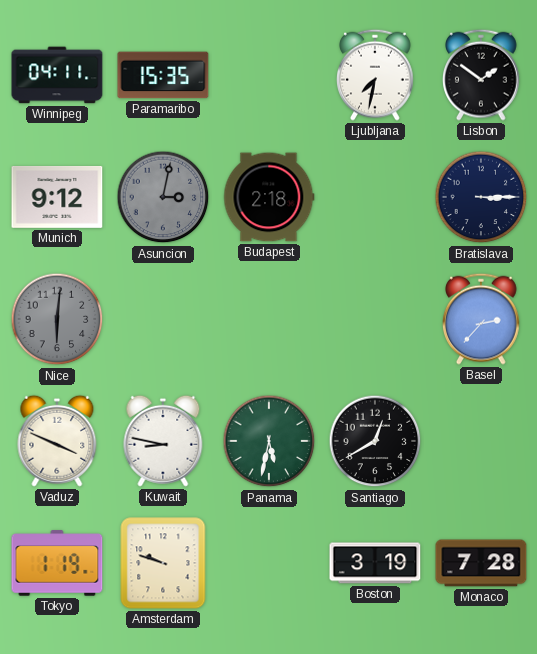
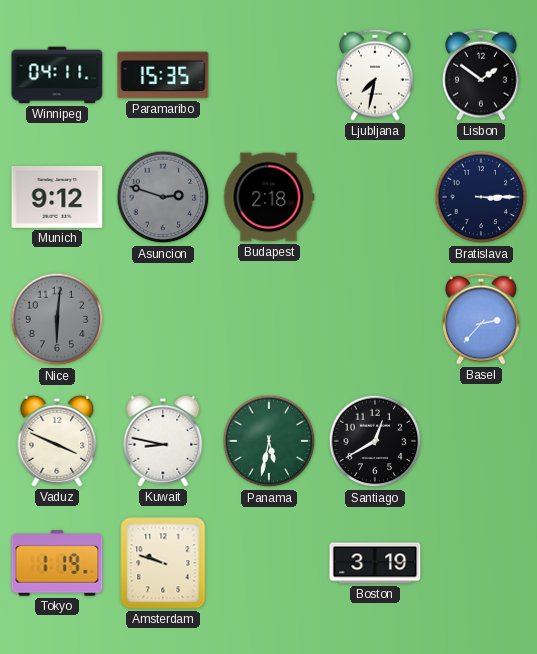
Asuncion: 3:02 -> 2:48 (163, 197)
Monaco: 7:28 -> none (481, 563)
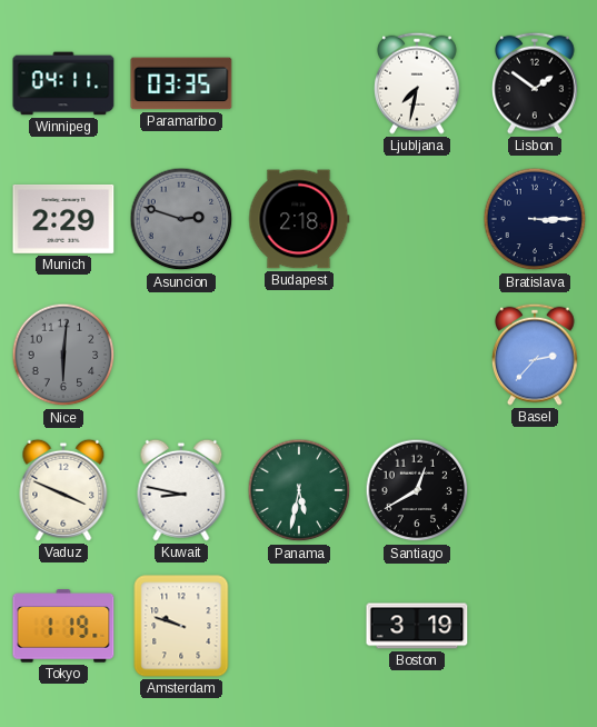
Paramaribo: 15:35 -> 03:35 (181, 83)
Munich: 9:12 -> 2:29 (63, 219)
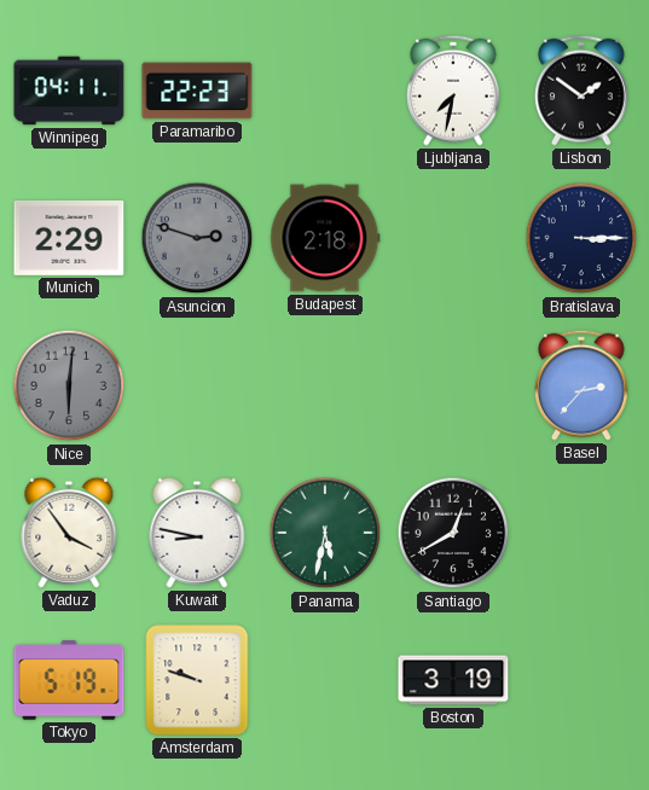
Paramaribo: 03:35 -> 22:23 (197, 91)
Vaduz: 3:49 -> 3:54 (69, 533)
Tokyo: 1:19 -> 5:19 (69, 680)
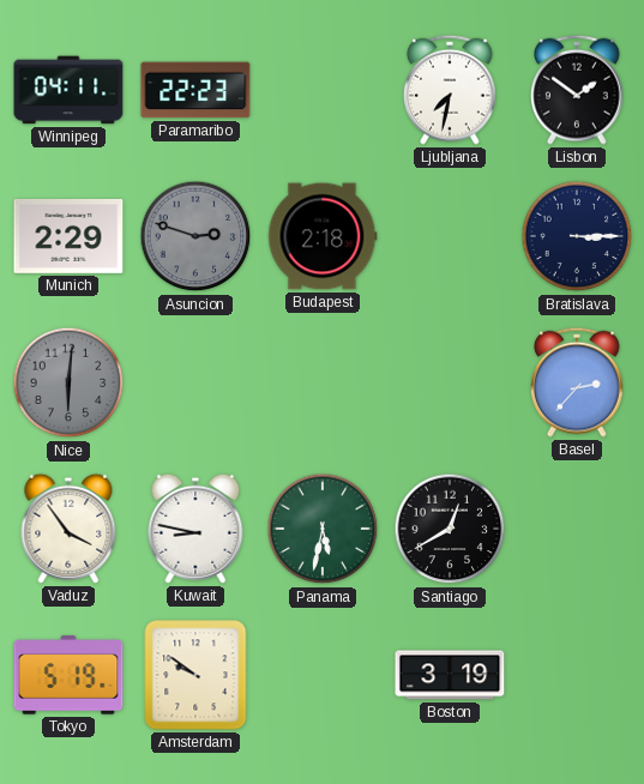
Amsterdam: 9:48 -> 9:51 (195, 675)
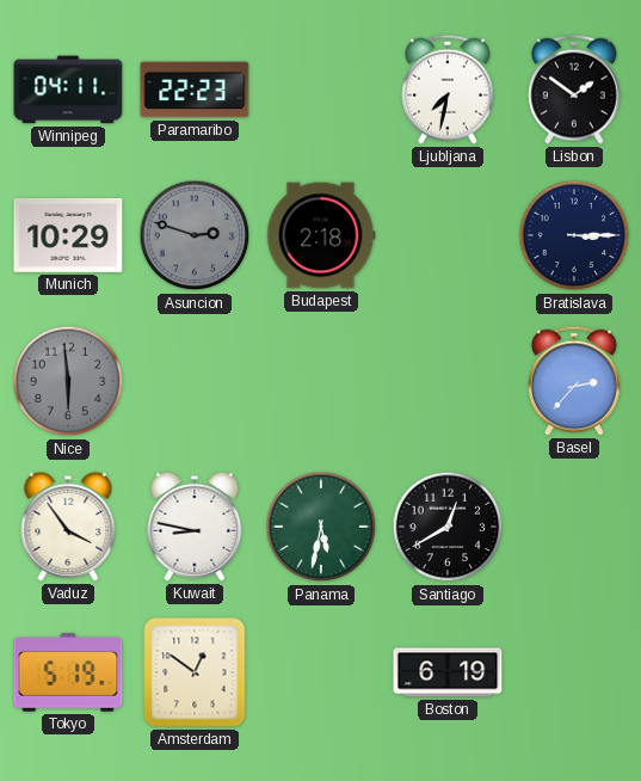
Munich: 2:29 -> 10:29 (68, 235)
Nice: 6:01 -> 5:59 (68, 381)
Amsterdam: 9:51 -> 12:51 (195, 672)
Boston: 3:19 -> 6:19 (448, 672)
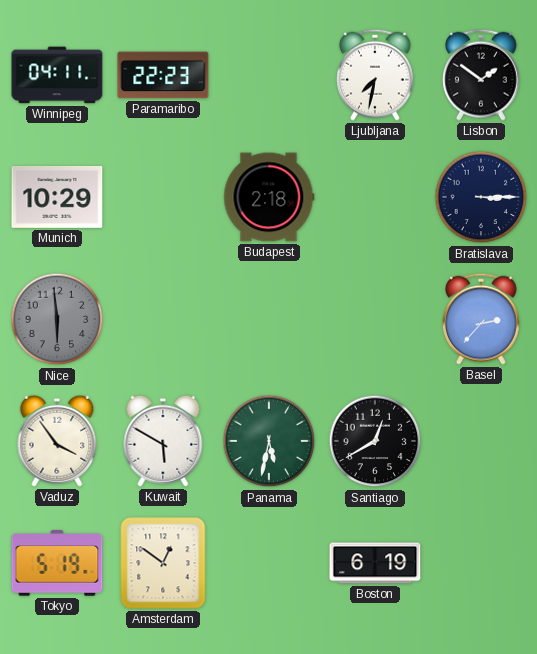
Asuncion: 2:48 -> none (195, 235)
Kuwait: 8:47 -> 5:50 (163, 441)
